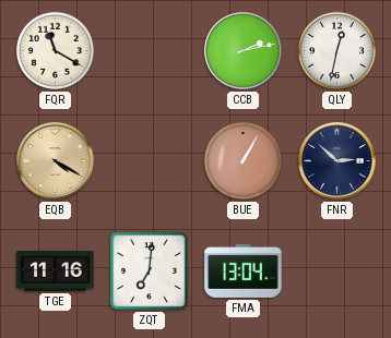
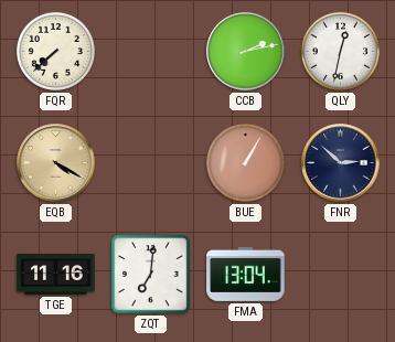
FQR: 11:20 -> 7:38 (55, 51)
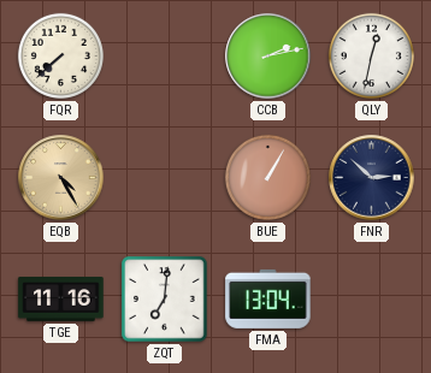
EQB: 4:20 -> 4:25 (61, 178)
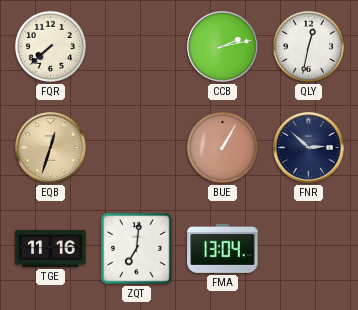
EQB: 4:25 -> 12:33 (51, 148)
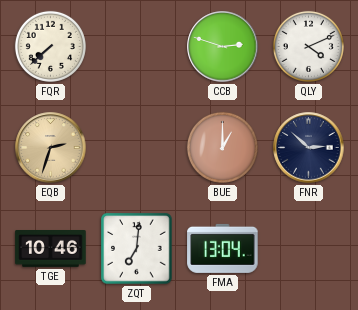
CCB: 2:13 -> 2:48 (223, 47)
QLY: 12:32 -> 4:11 (308, 46)
EQB: 12:33 -> 2:33 (51, 148)
BUE: 1:05 -> 1:00 (222, 147)
TGE: 11:16 -> 10:46 (51, 249)
